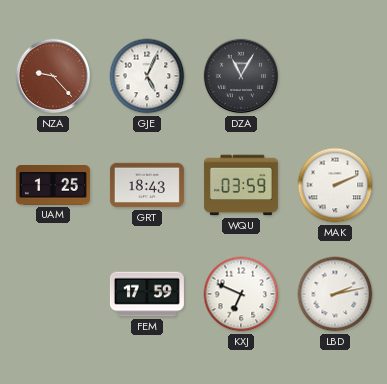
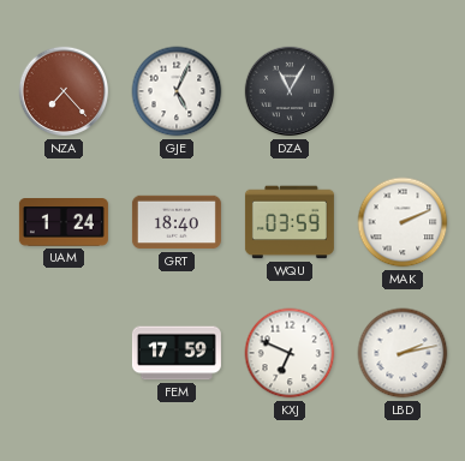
NZA: 9:23 -> 7:23 (64, 91)
UAM: 1:25 -> 1:24 (64, 223)
GRT: 18:43 -> 18:40 (177, 222)
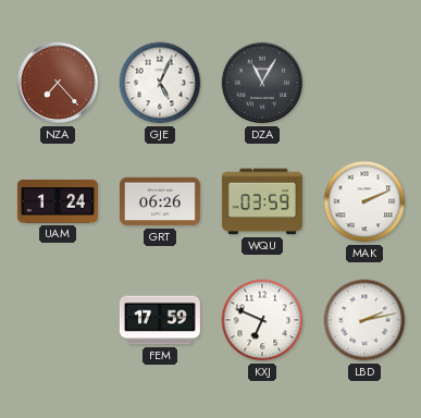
GRT: 18:40 -> 06:26 (160, 201)
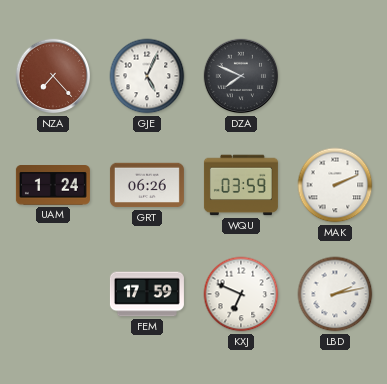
DZA: 11:05 -> 7:49 (241, 76)
